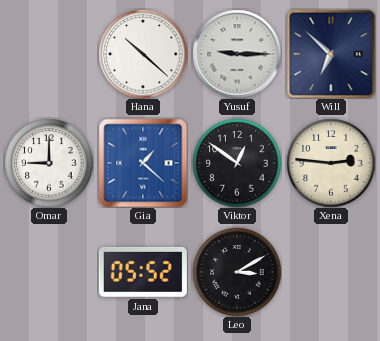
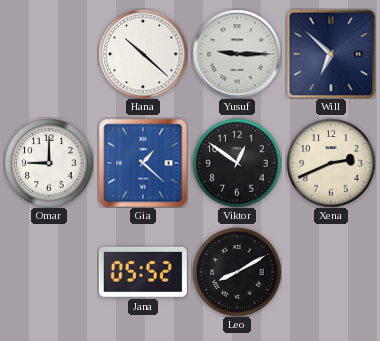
Xena: 2:46 -> 2:41 (331, 163)
Leo: 3:10 -> 8:10 (237, 272)
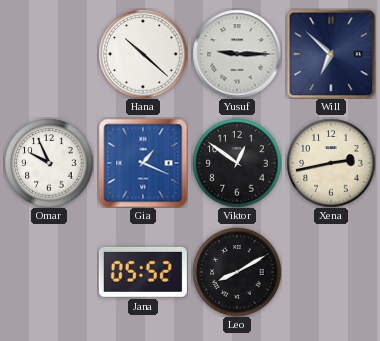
Omar: 9:00 -> 9:56 (49, 163)
Gia: 1:22 -> 1:19 (143, 163)
Xena: 2:41 -> 2:43 (331, 163)
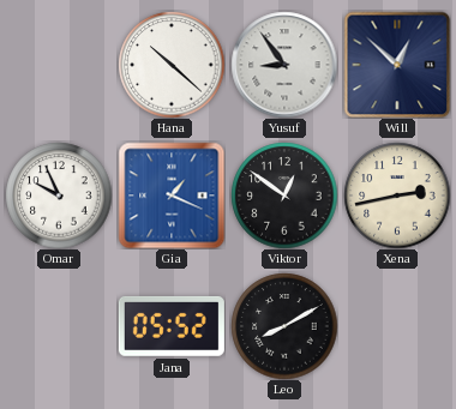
Yusuf: 9:15 -> 8:54 (284, 65)
Will: 6:52 -> 12:52 (397, 65)
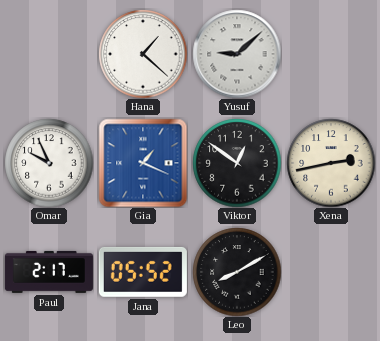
Hana: 10:22 -> 1:22 (143, 54)
Yusuf: 8:54 -> 9:08 (237, 54)
Will: 12:52 -> none (397, 65)
Paul: none -> 2:17 (49, 272)
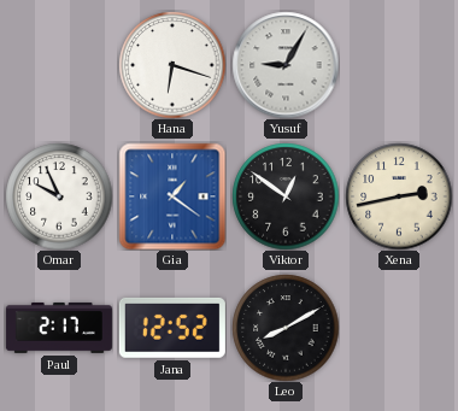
Hana: 1:22 -> 6:18 (172, 65)
Yusuf: 9:08 -> 9:05 (286, 65)
Gia: 1:19 -> 1:21 (172, 196)
Jana: 05:52 -> 12:52 (172, 328)
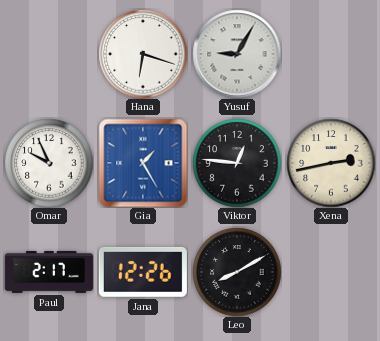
Gia: 1:21 -> 1:25 (143, 163)
Viktor: 12:51 -> 12:46 (237, 163)
Jana: 12:52 -> 12:26 (143, 272)
